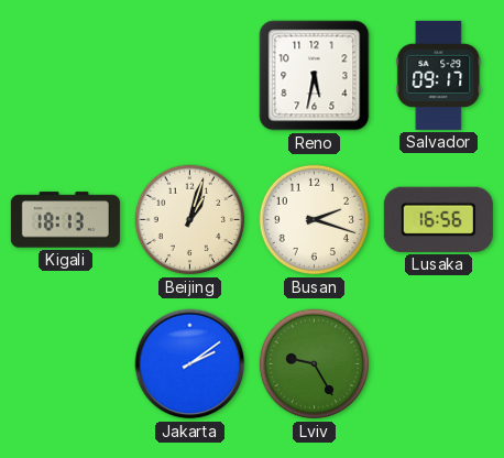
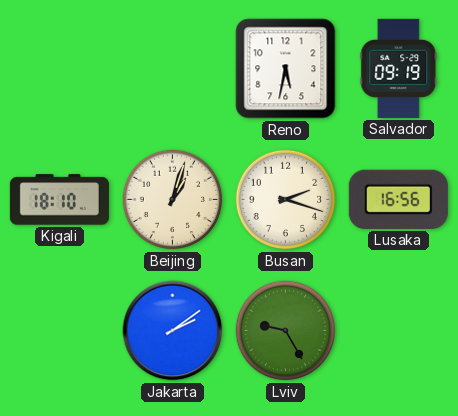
Salvador: 09:17 -> 09:19 (399, 68)
Kigali: 18:13 -> 18:10 (59, 200)
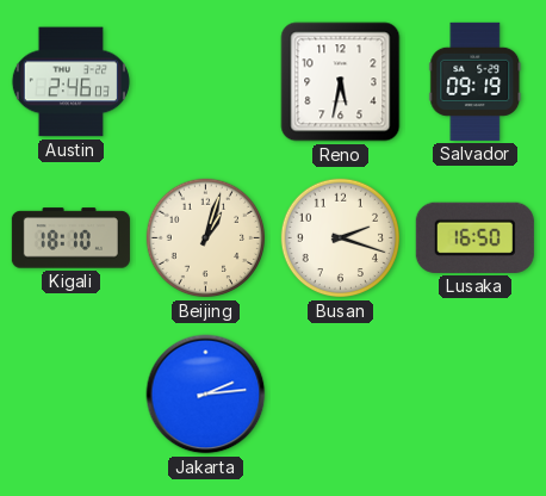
Austin: none -> 2:46 (70, 82)
Lusaka: 16:56 -> 16:50 (474, 237)
Jakarta: 2:09 -> 2:14 (206, 395)
Lviv: 9:25 -> none (286, 331)
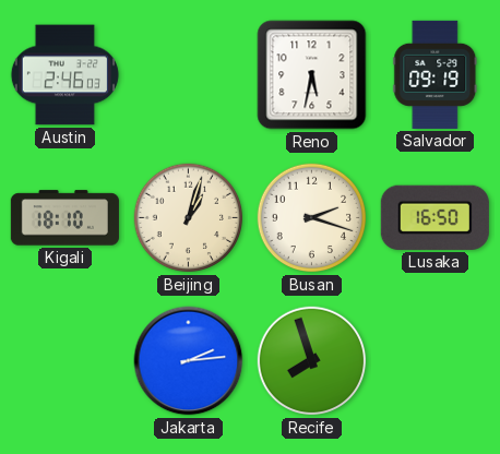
Recife: none -> 7:57 (312, 361)
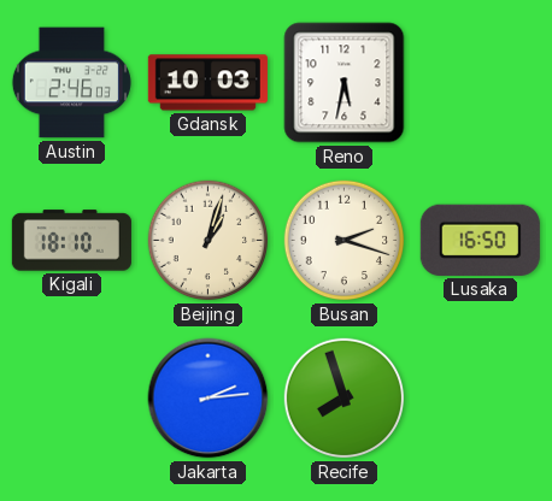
Gdansk: none -> 10:03 (207, 83)
Salvador: 09:19 -> none (436, 74)
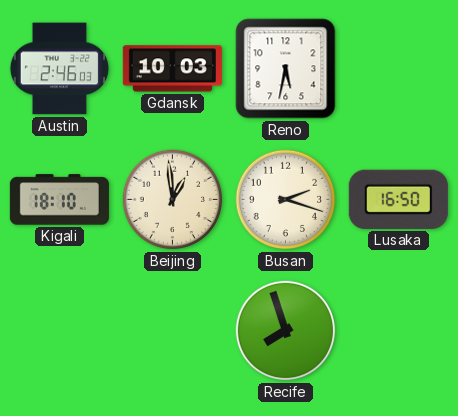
Beijing: 1:03 -> 12:59 (173, 200)
Jakarta: 2:14 -> none (209, 399)
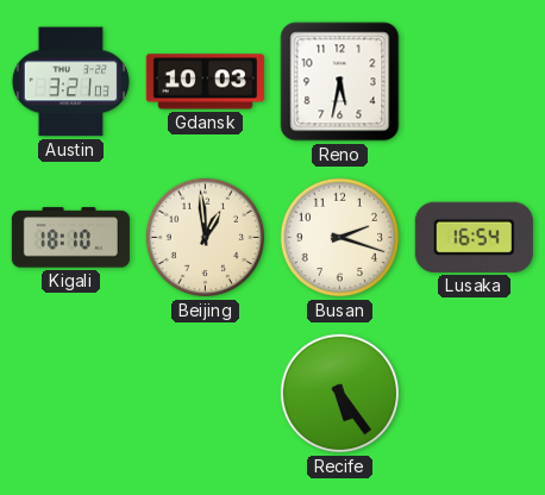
Austin: 2:46 -> 3:21 (70, 82)
Lusaka: 16:50 -> 16:54 (474, 237)
Recife: 7:57 -> 5:24 (340, 394)
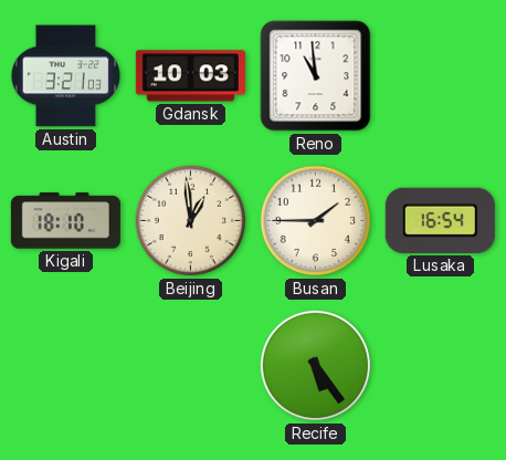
Reno: 5:32 -> 10:59 (316, 76)
Busan: 2:18 -> 1:45 (316, 221)
